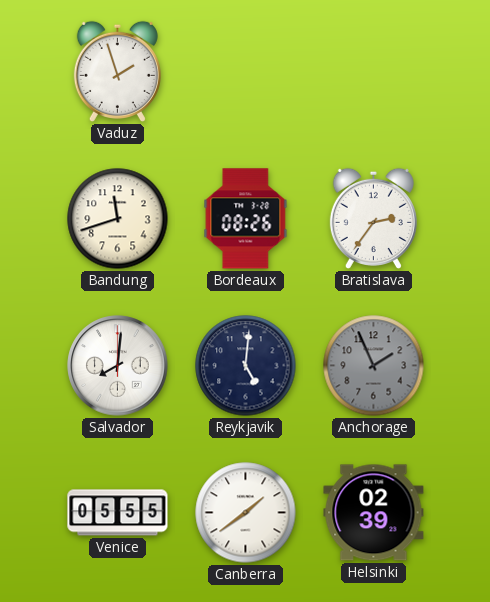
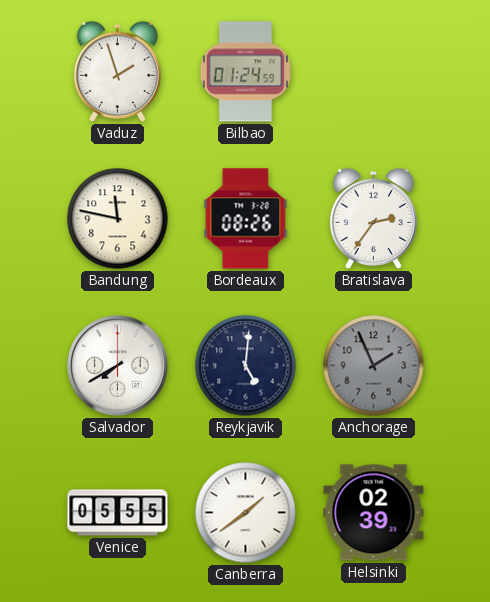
Bilbao: none -> 01:24 (245, 72)
Bandung: 11:42 -> 11:47 (118, 219)
Salvador: 8:01 -> 7:40 (118, 366)
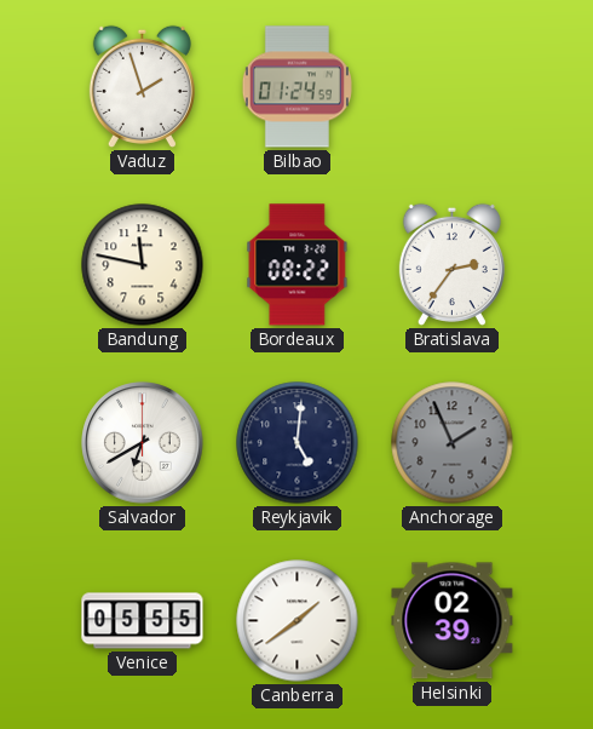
Bordeaux: 08:26 -> 08:22 (298, 265)
Salvador: 7:40 -> 6:40 (143, 443)
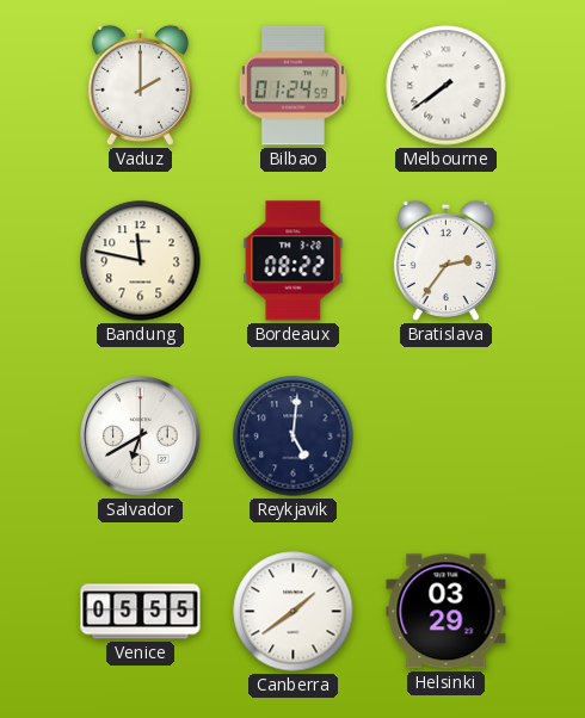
Vaduz: 1:57 -> 2:00 (140, 85)
Melbourne: none -> 7:39 (447, 86)
Anchorage: 1:56 -> none (453, 443)
Helsinki: 02:39 -> 03:29 (447, 612)
